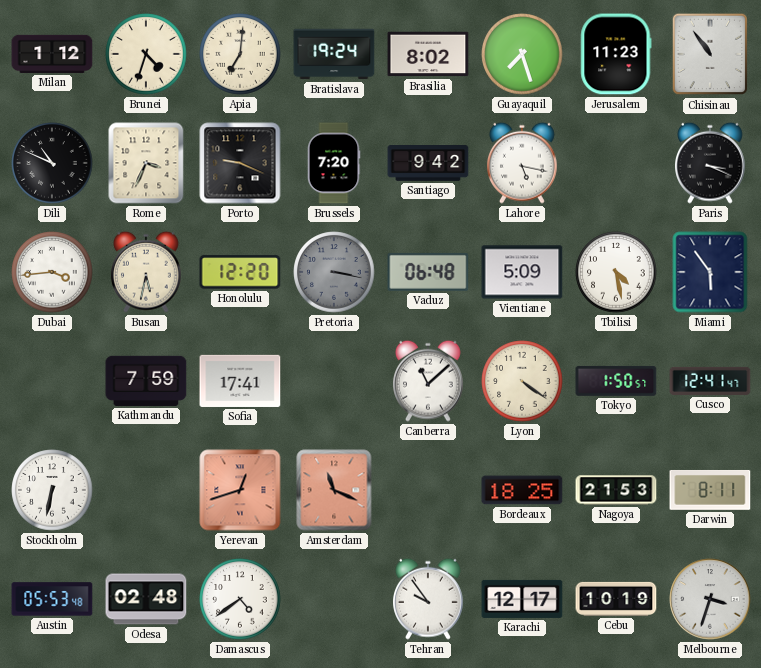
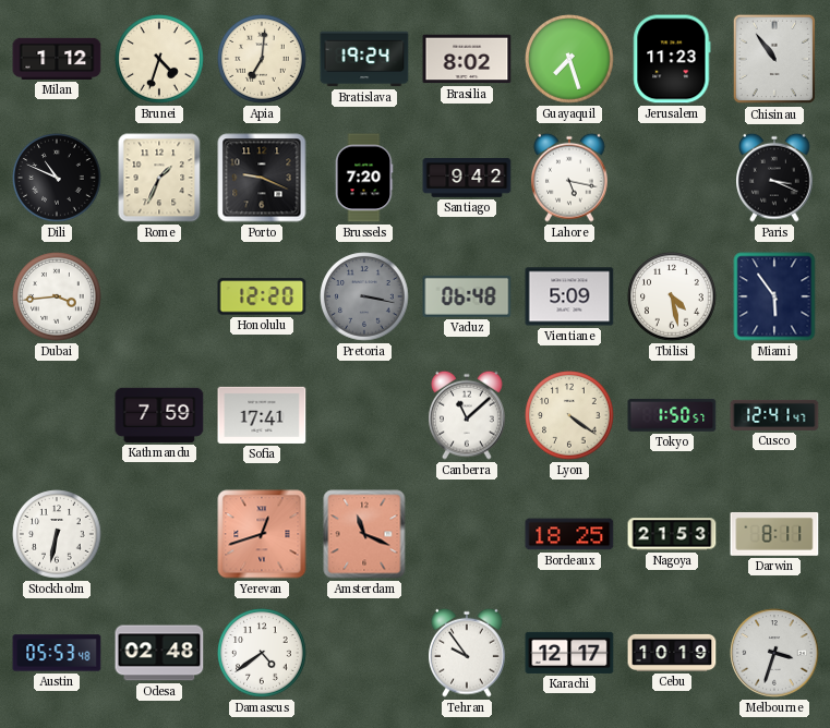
Rome: 3:34 -> 1:34 (159, 178)
Busan: 5:32 -> none (147, 272)
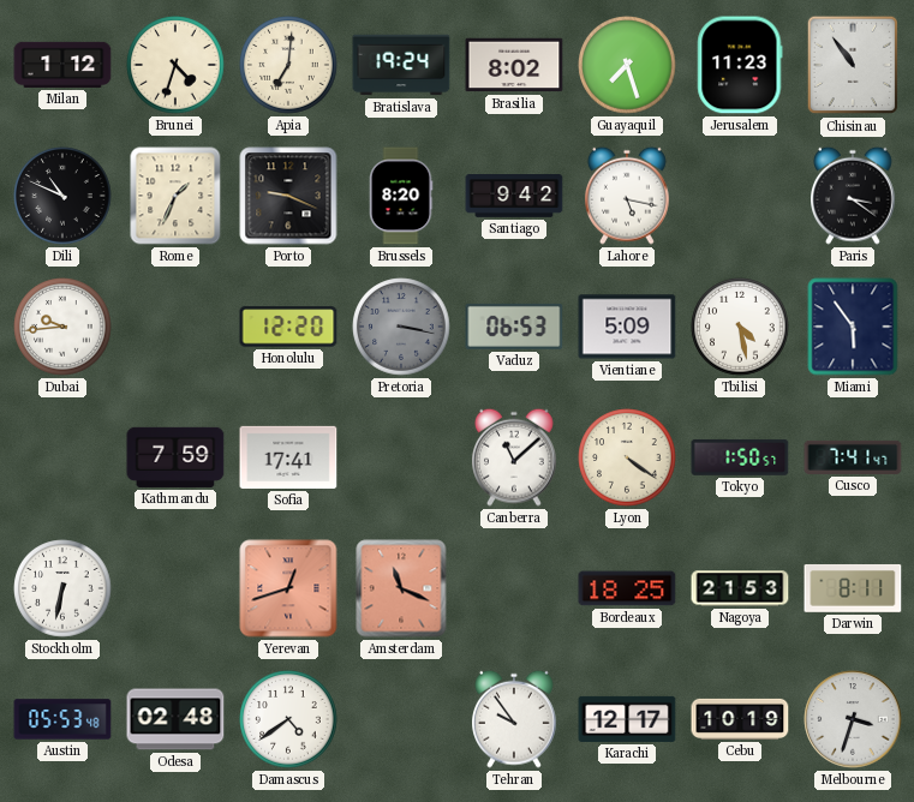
Brussels: 7:20 -> 8:20 (401, 196)
Paris: 3:19 -> 3:21 (854, 196)
Dubai: 3:44 -> 9:44 (62, 327)
Vaduz: 06:48 -> 06:53 (514, 327)
Cusco: 12:41 -> 7:41 (853, 457)
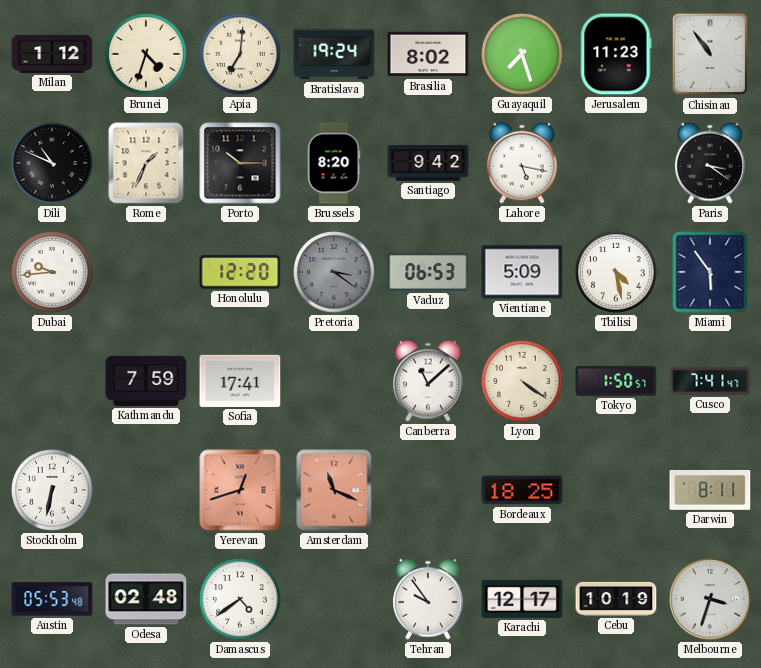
Porto: 9:19 -> 10:15 (240, 163)
Pretoria: 3:17 -> 3:21 (334, 272)
Nagoya: 21:53 -> none (740, 588)
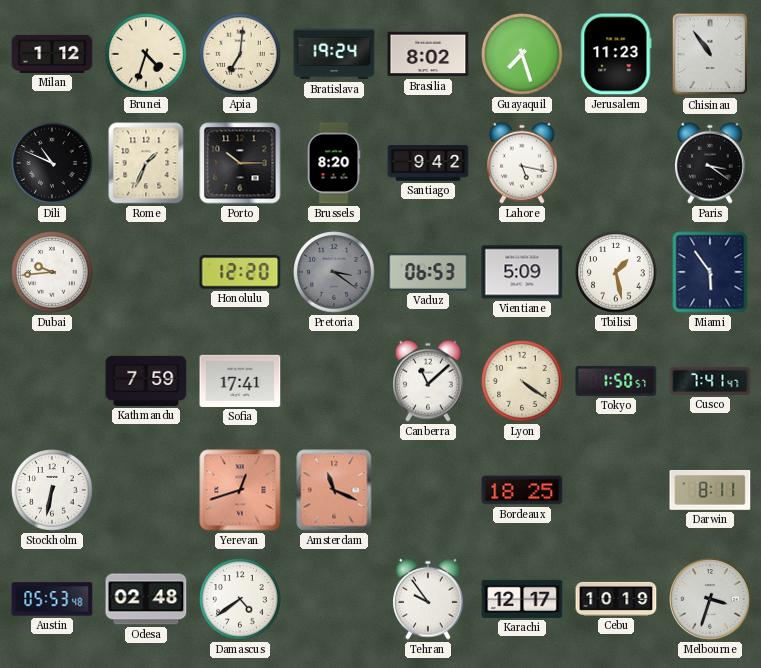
Tbilisi: 4:28 -> 1:28 (616, 272)
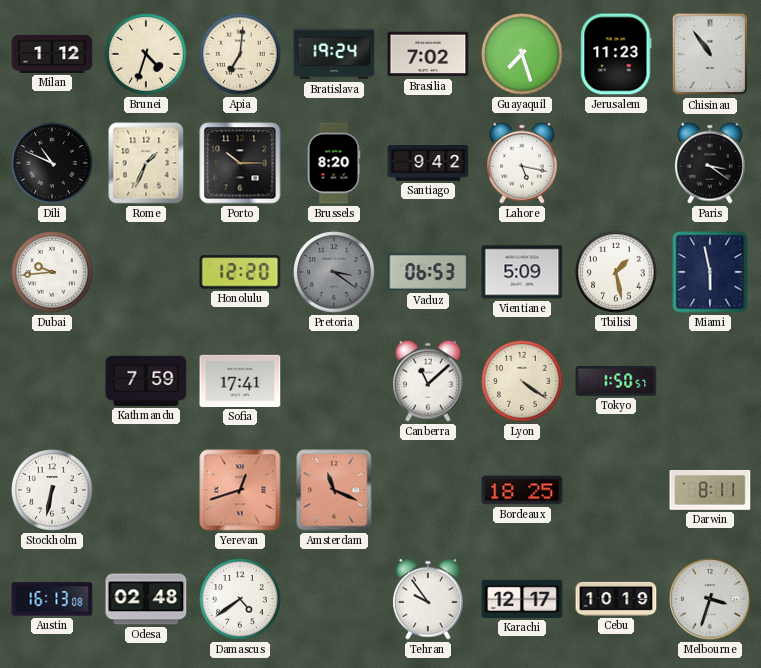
Brasilia: 8:02 -> 7:02 (428, 54)
Miami: 5:54 -> 5:58 (710, 272)
Cusco: 7:41 -> none (710, 381)
Austin: 05:53 -> 16:13 (52, 599)
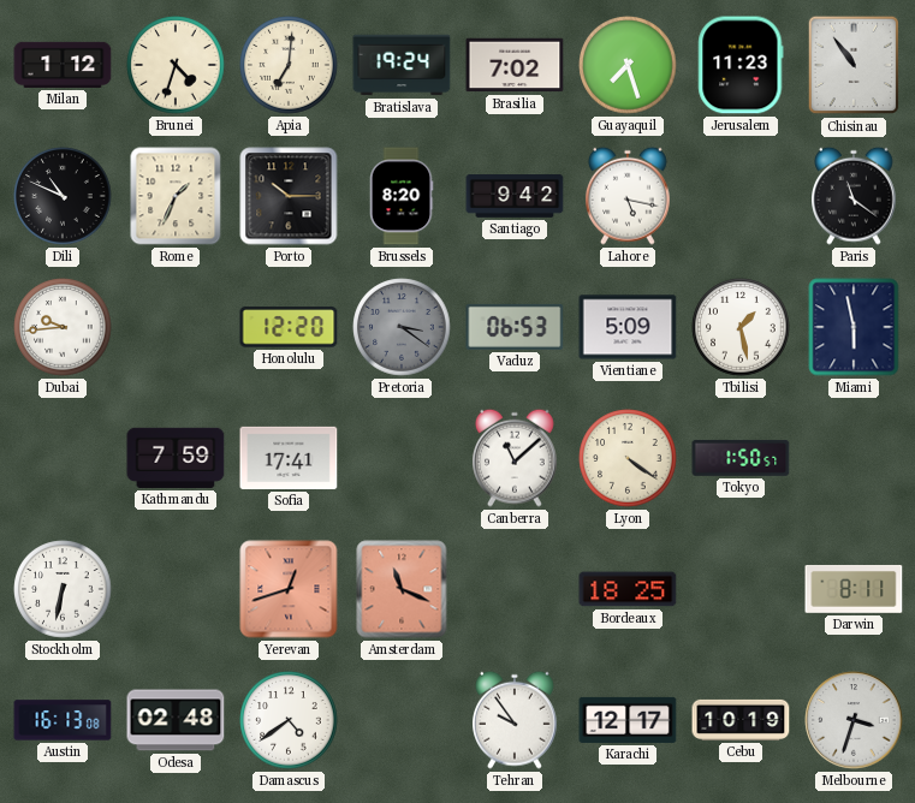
Paris: 3:21 -> 11:21 (855, 196)
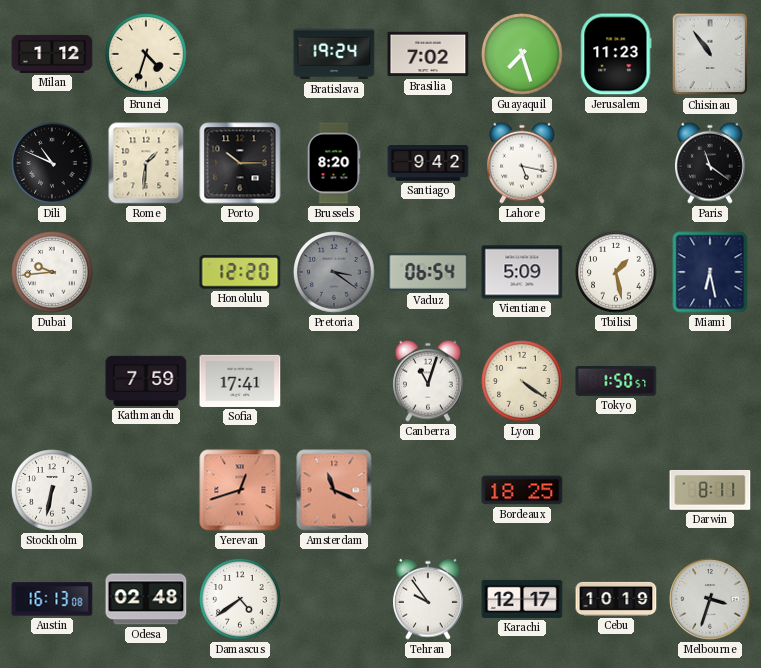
Apia: 7:01 -> none (289, 65)
Rome: 1:34 -> 1:31 (146, 163)
Vaduz: 06:53 -> 06:54 (428, 272)
Miami: 5:58 -> 6:28 (710, 272)
Canberra: 11:08 -> 11:03 (429, 381)
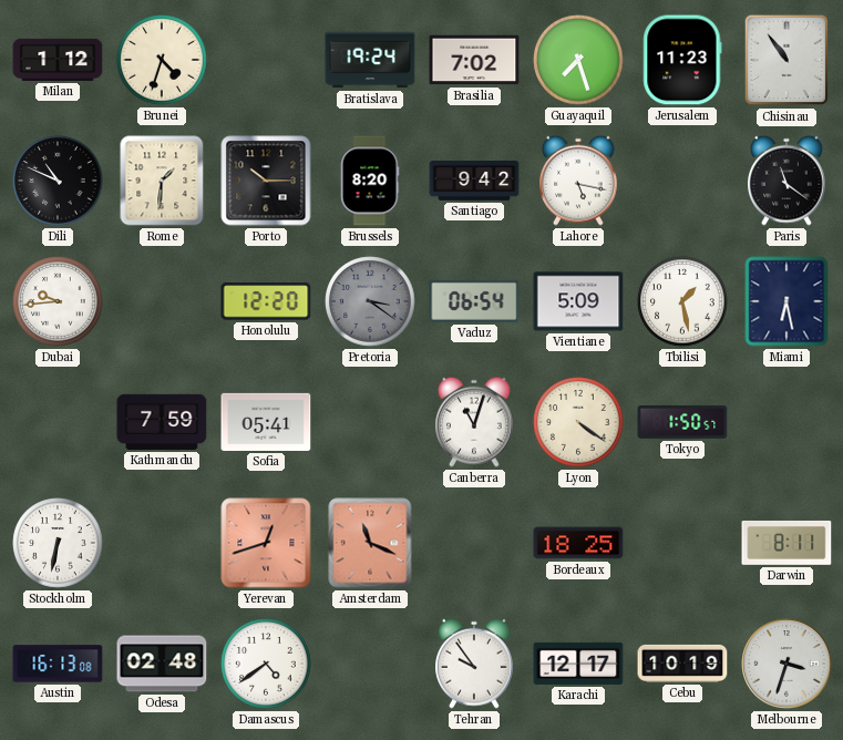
Sofia: 17:41 -> 05:41 (266, 422)
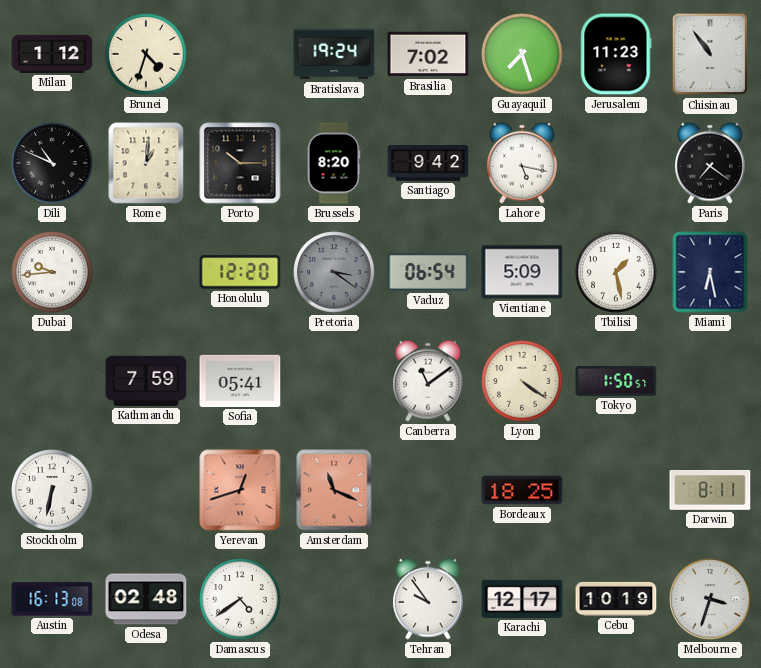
Rome: 1:31 -> 1:01 (146, 163)
Paris: 11:21 -> 7:21 (711, 163)
Canberra: 11:03 -> 11:09 (429, 381)
